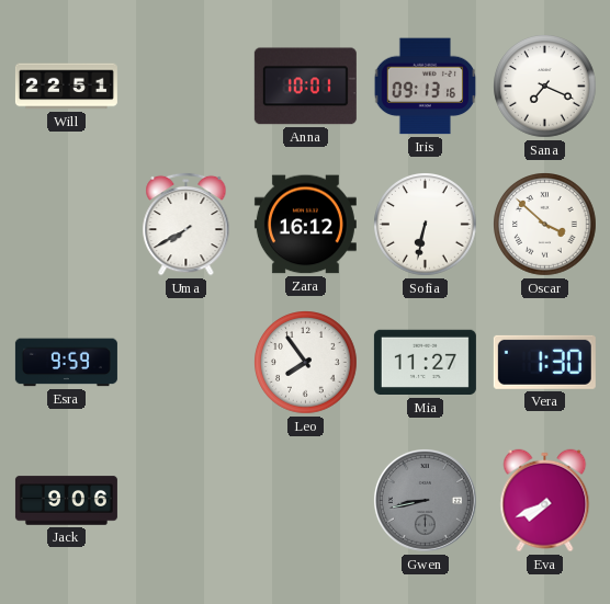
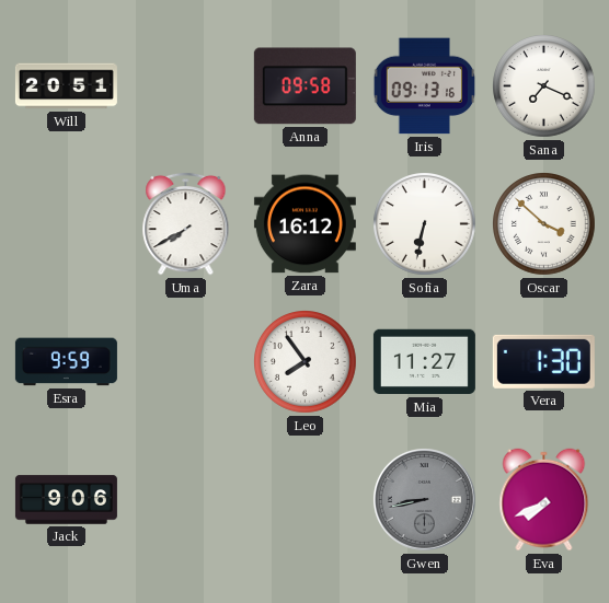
Will: 22:51 -> 20:51 (66, 86)
Anna: 10:01 -> 09:58 (304, 86)
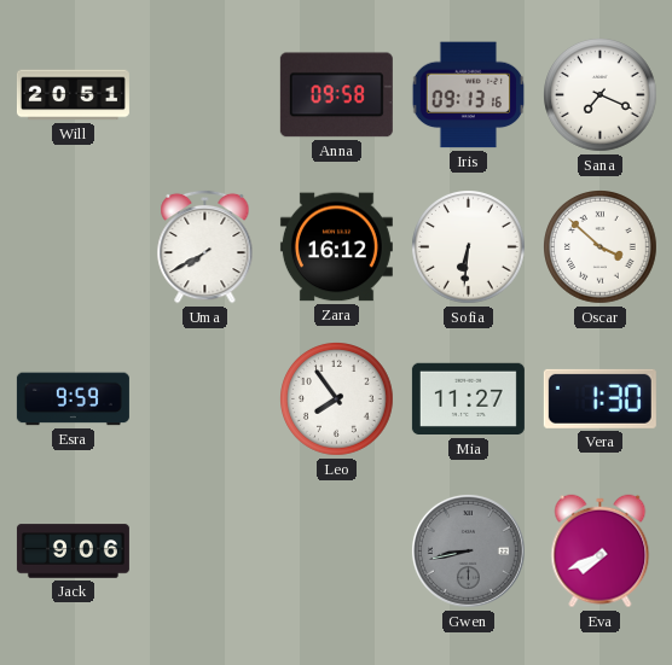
Sofia: 6:32 -> 6:31 (469, 247)
